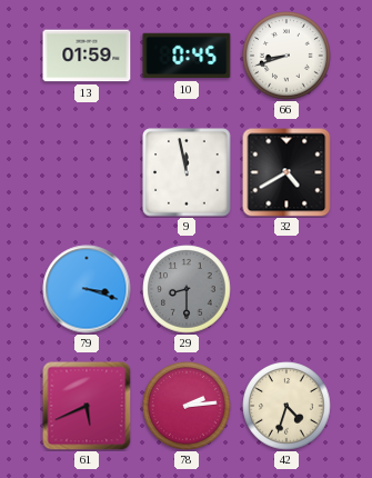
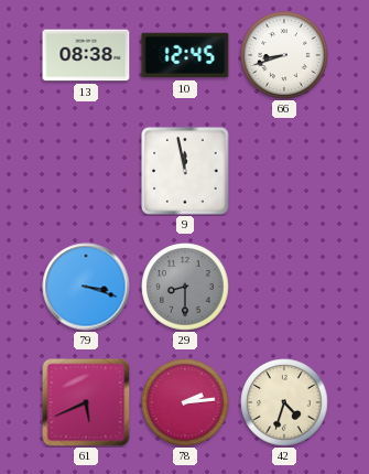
13: 01:59 -> 08:38 (86, 55)
10: 0:45 -> 12:45 (185, 55)
32: 4:40 -> none (286, 172)
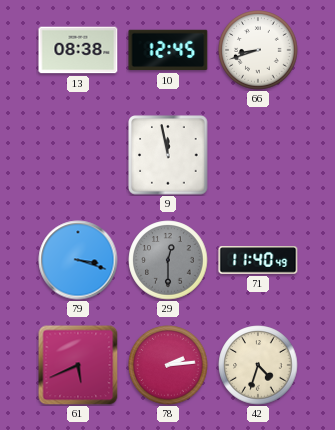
29: 8:30 -> 12:30 (168, 260)
71: none -> 11:40 (258, 260)
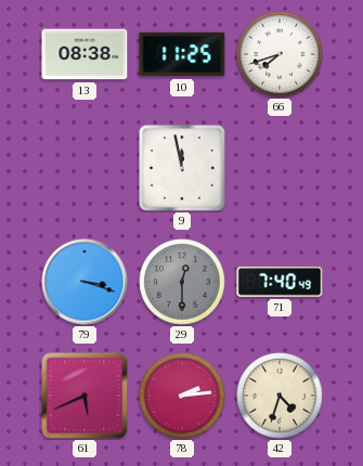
10: 12:45 -> 11:25 (182, 54)
66: 8:42 -> 7:42 (280, 54)
71: 11:40 -> 7:40 (280, 282)
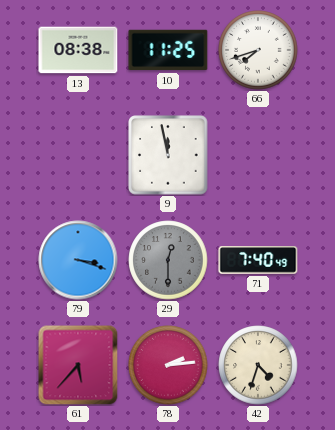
61: 5:41 -> 5:37 (78, 365)
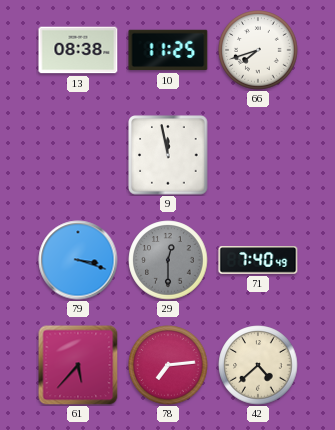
78: 2:14 -> 7:14 (168, 365)
42: 4:33 -> 4:38 (258, 365)
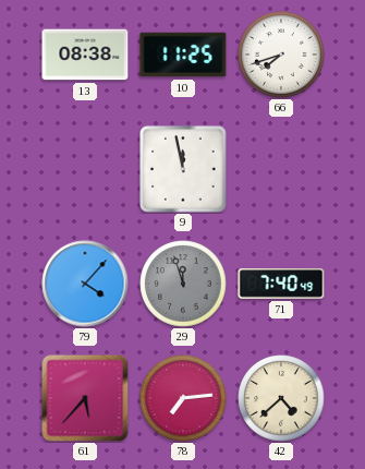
79: 3:18 -> 4:07 (85, 284)
29: 12:30 -> 11:57 (183, 284)
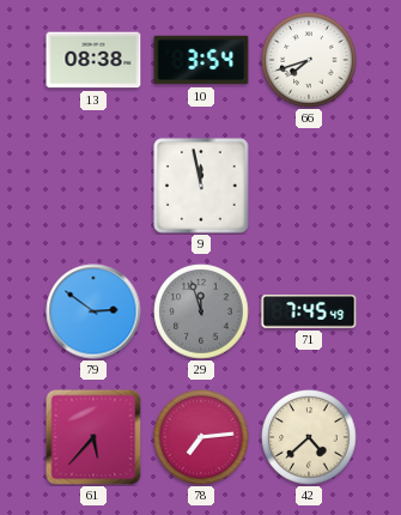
10: 11:25 -> 3:54 (201, 60)
79: 4:07 -> 2:51 (93, 311)
71: 7:40 -> 7:45 (309, 311)
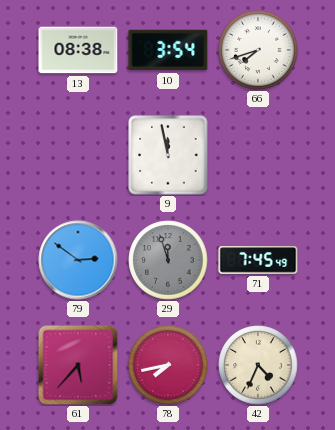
78: 7:14 -> 7:43 (168, 365)
42: 4:38 -> 4:34 (258, 365)
